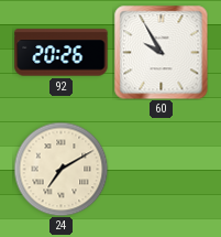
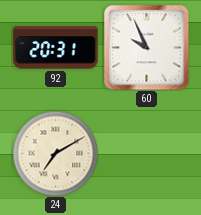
92: 20:26 -> 20:31 (56, 48)
60: 9:55 -> 9:56 (146, 47)
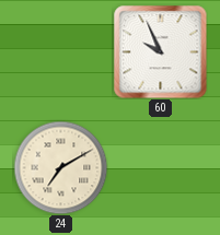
92: 20:31 -> none (56, 48)
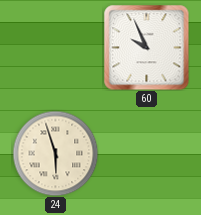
24: 7:10 -> 5:57 (55, 153)
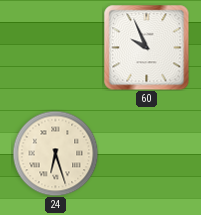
24: 5:57 -> 6:27 (55, 153)
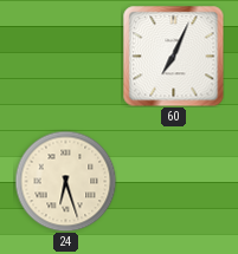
60: 9:56 -> 7:04 (173, 56)
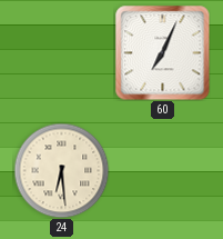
24: 6:27 -> 6:29 (61, 170)
